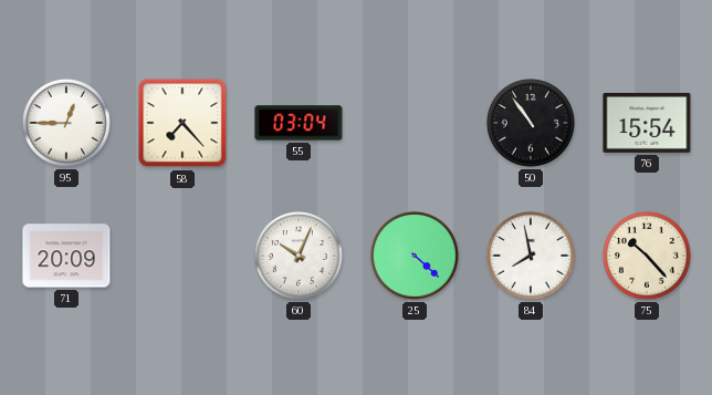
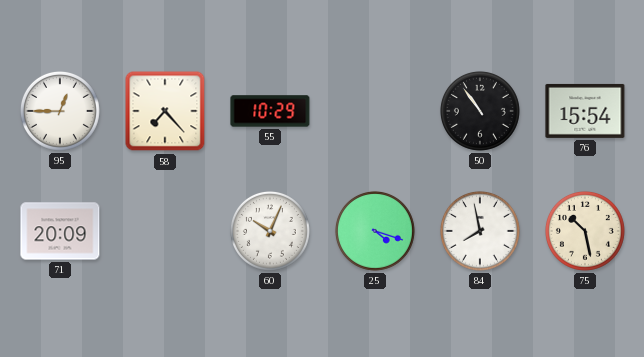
55: 03:04 -> 10:29 (270, 111)
25: 4:22 -> 4:18 (375, 231)
75: 10:23 -> 10:28 (585, 231)
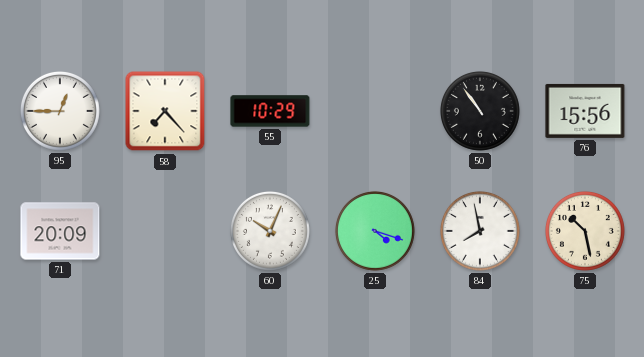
76: 15:54 -> 15:56 (585, 111)
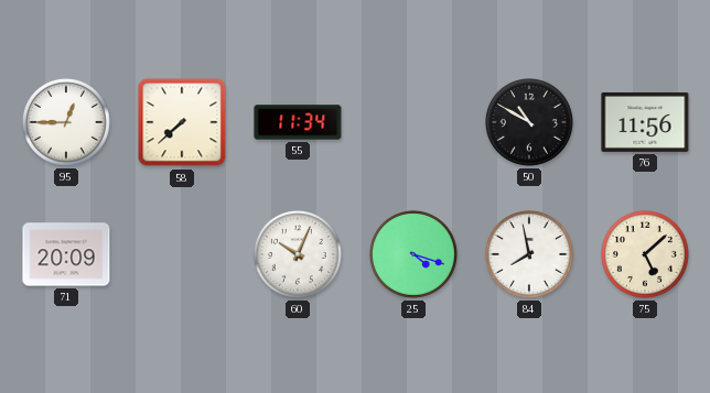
58: 7:23 -> 7:38 (182, 122)
55: 10:29 -> 11:34 (298, 122)
50: 10:54 -> 10:50 (529, 122)
76: 15:56 -> 11:56 (645, 122)
75: 10:28 -> 5:08 (645, 254)
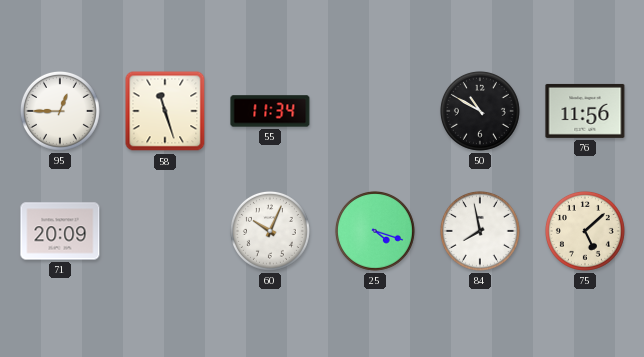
58: 7:38 -> 11:27 (165, 111)
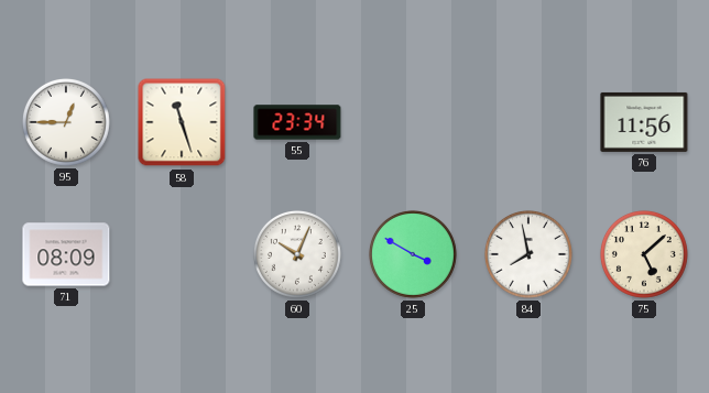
55: 11:34 -> 23:34 (297, 122)
50: 10:50 -> none (480, 111)
71: 20:09 -> 08:09 (66, 254)
25: 4:18 -> 3:50 (413, 254)
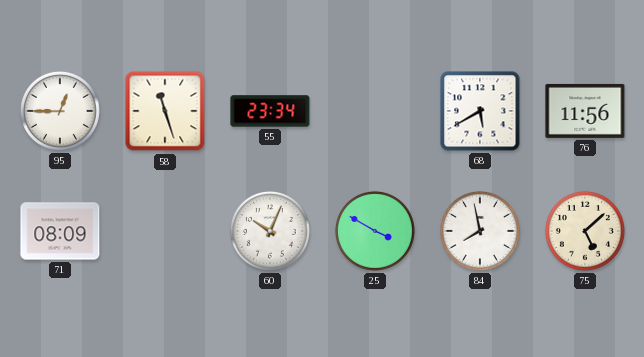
68: none -> 5:40 (480, 111)
